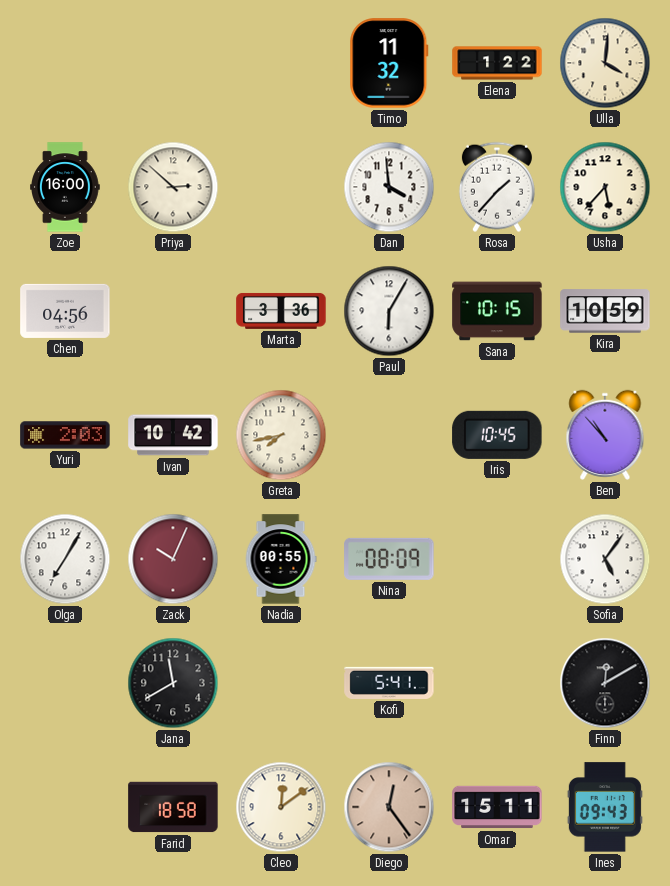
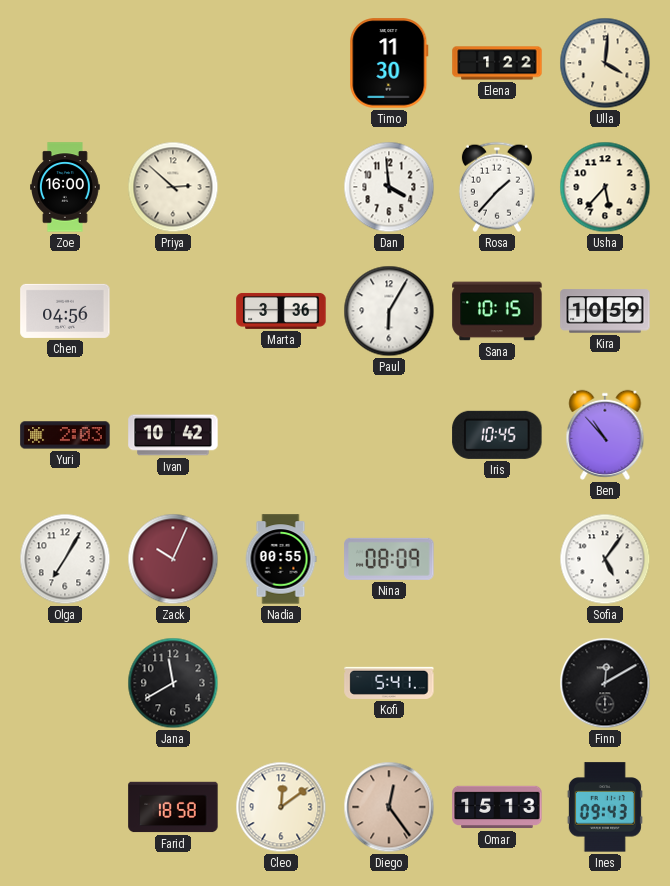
Timo: 11:32 -> 11:30 (389, 63)
Greta: 7:43 -> none (281, 435)
Omar: 15:11 -> 15:13 (497, 807)
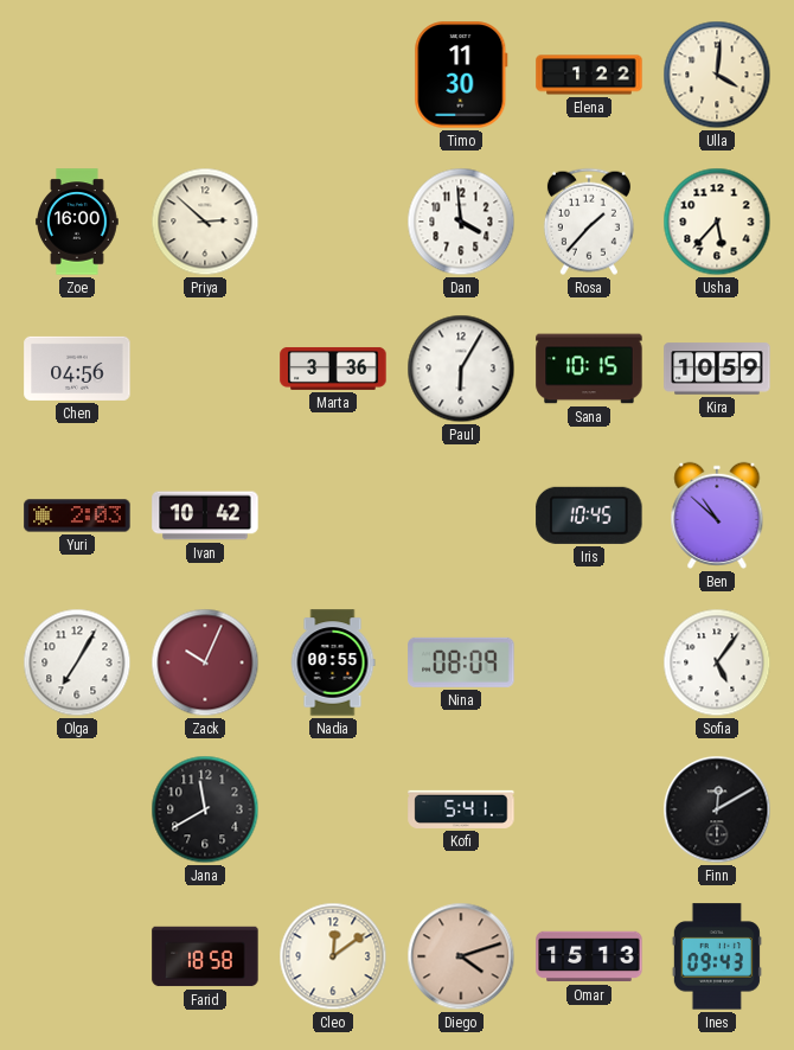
Ben: 10:53 -> 10:52 (717, 516)
Diego: 12:24 -> 4:12 (461, 956)
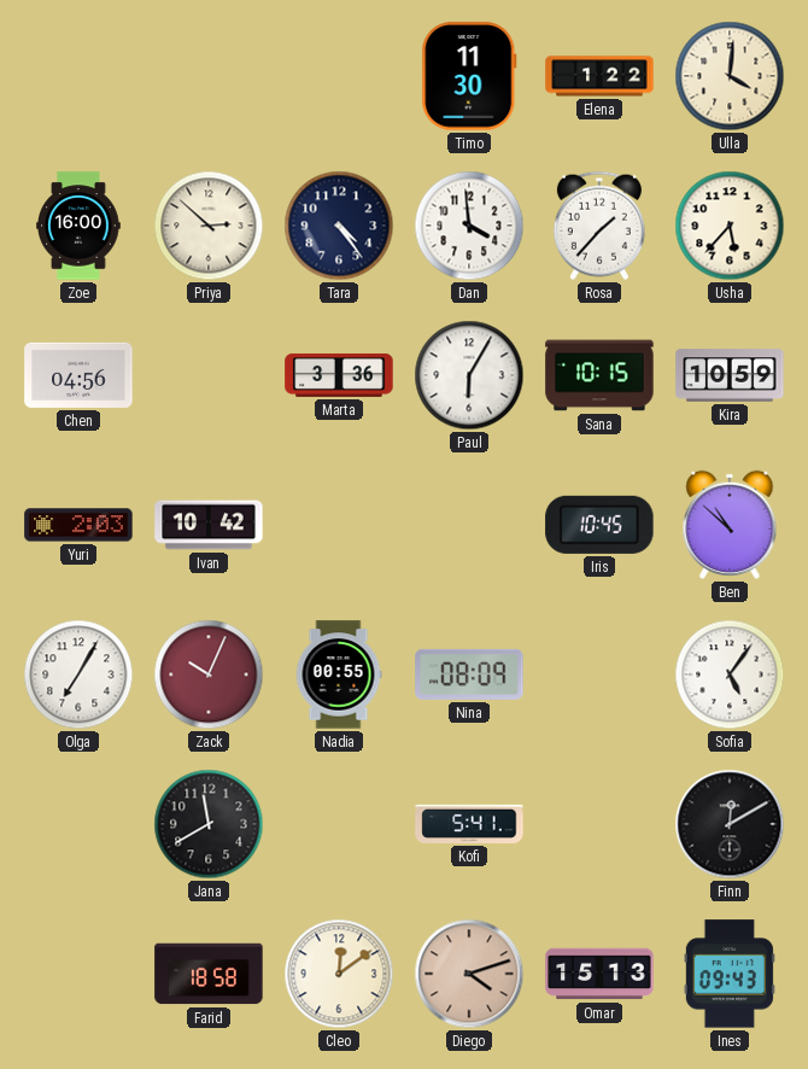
Tara: none -> 4:24 (339, 226)
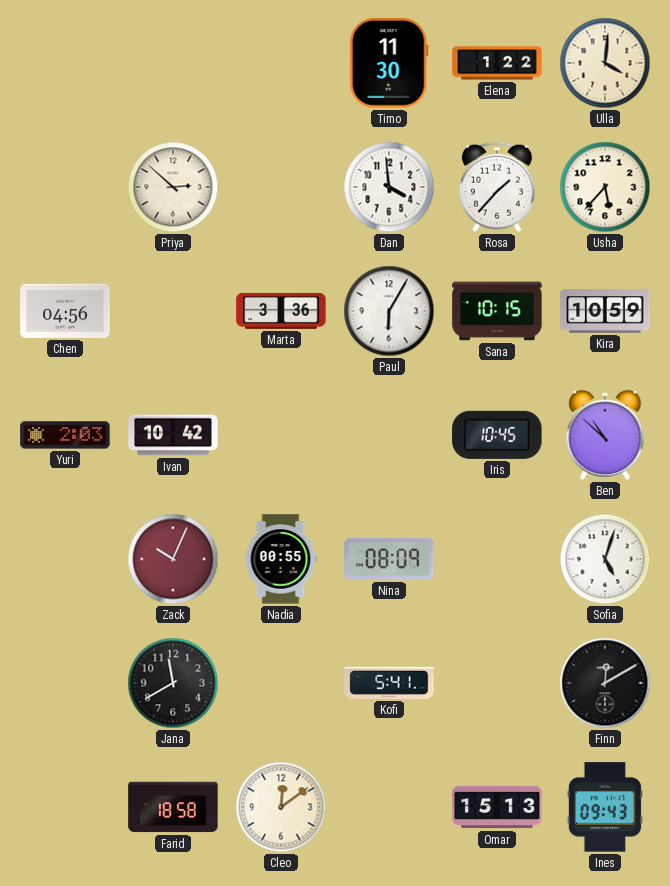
Zoe: 16:00 -> none (80, 226)
Tara: 4:24 -> none (339, 226)
Olga: 7:05 -> none (78, 674)
Sofia: 5:06 -> 5:03 (605, 559)
Diego: 4:12 -> none (469, 974)
